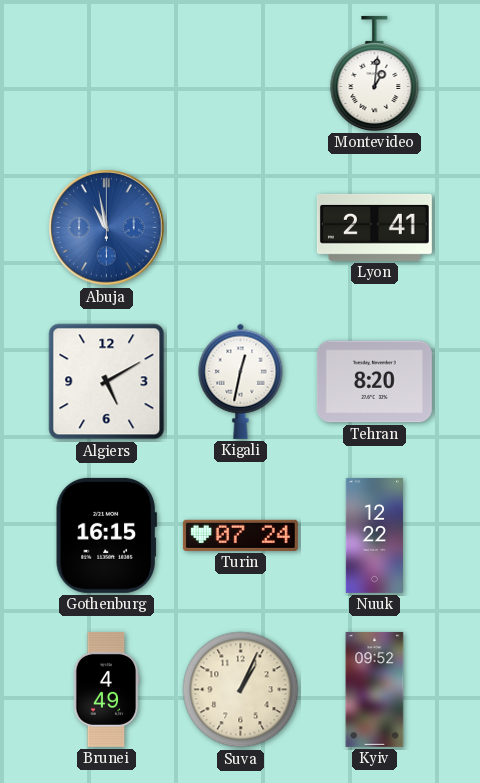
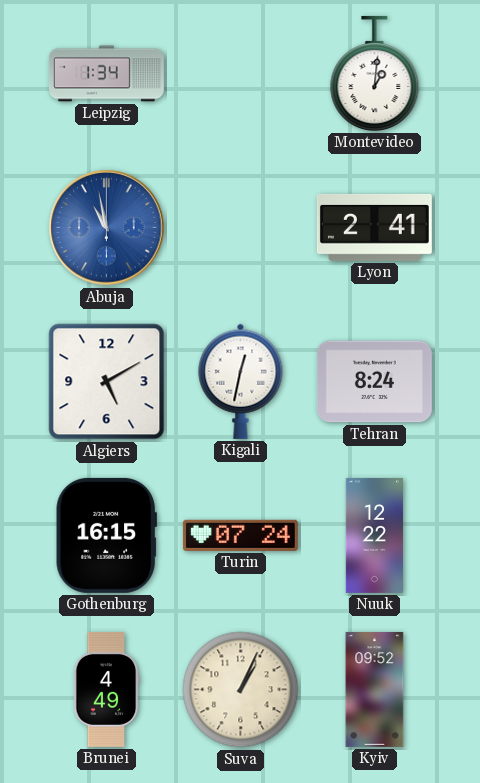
Leipzig: none -> 1:34 (106, 74)
Tehran: 8:20 -> 8:24 (374, 382)
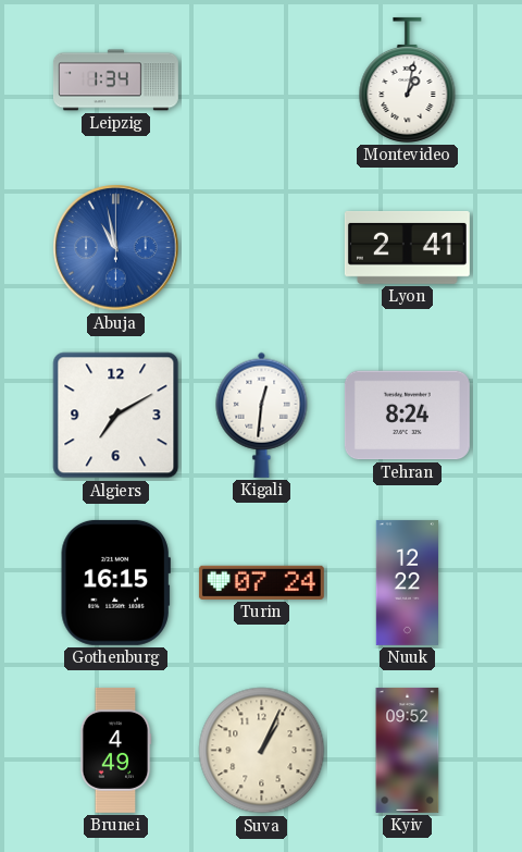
Montevideo: 1:01 -> 1:02 (408, 79)
Algiers: 5:10 -> 7:10 (116, 416)
Kigali: 12:32 -> 12:31 (262, 415)
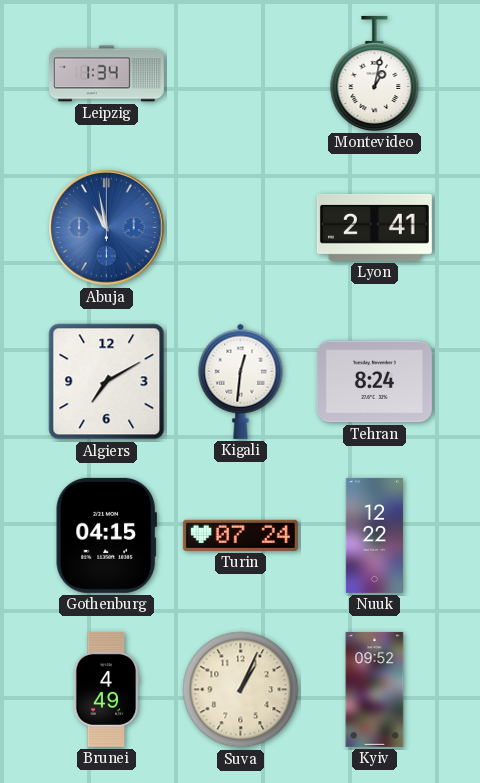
Gothenburg: 16:15 -> 04:15 (106, 535)
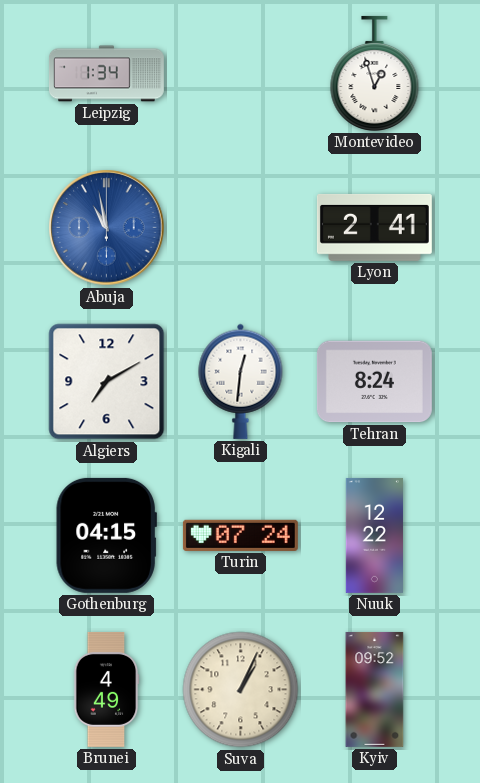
Montevideo: 1:02 -> 12:57 (375, 73)
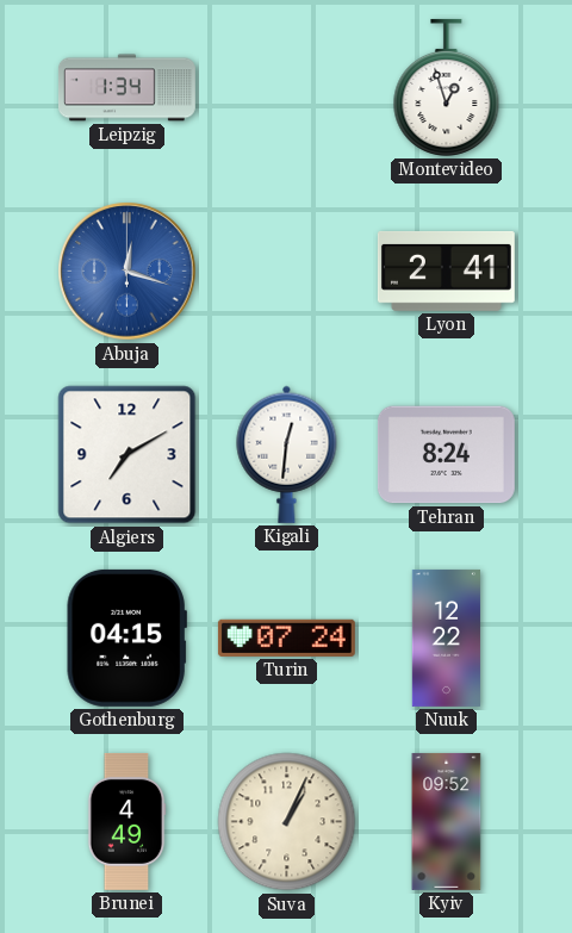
Abuja: 10:58 -> 12:18 (128, 272)
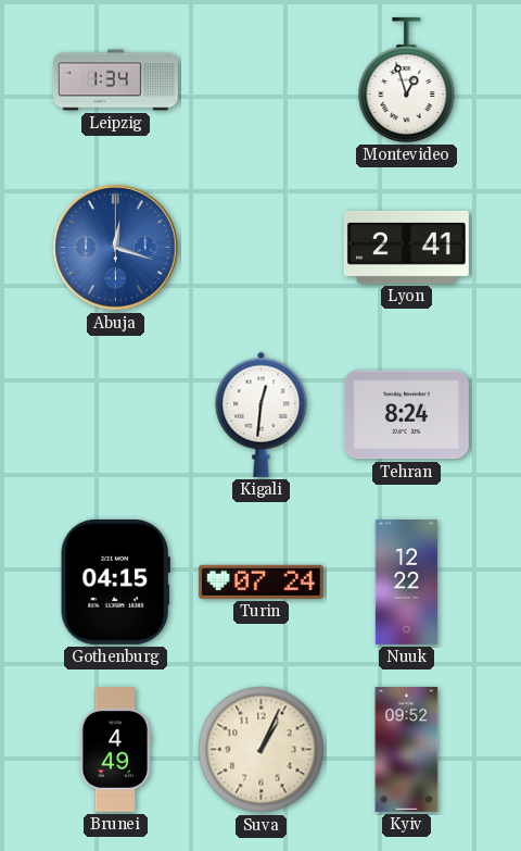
Algiers: 7:10 -> none (128, 455)
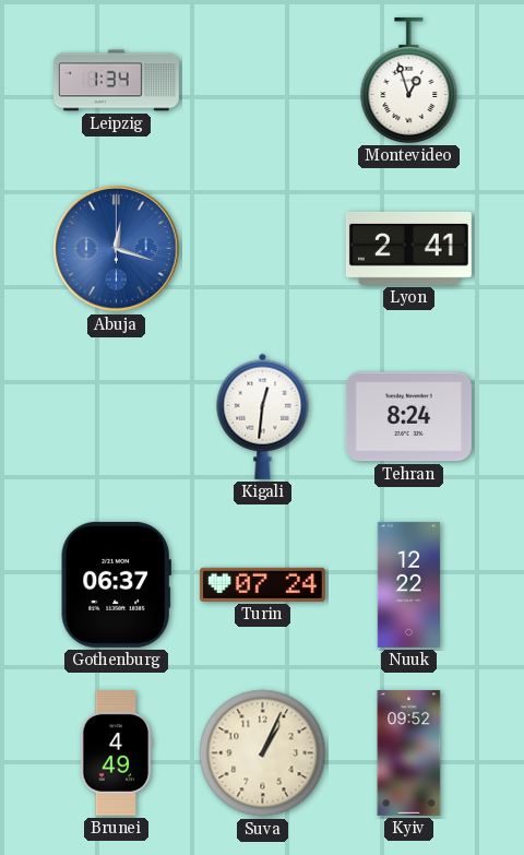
Gothenburg: 04:15 -> 06:37 (116, 584)
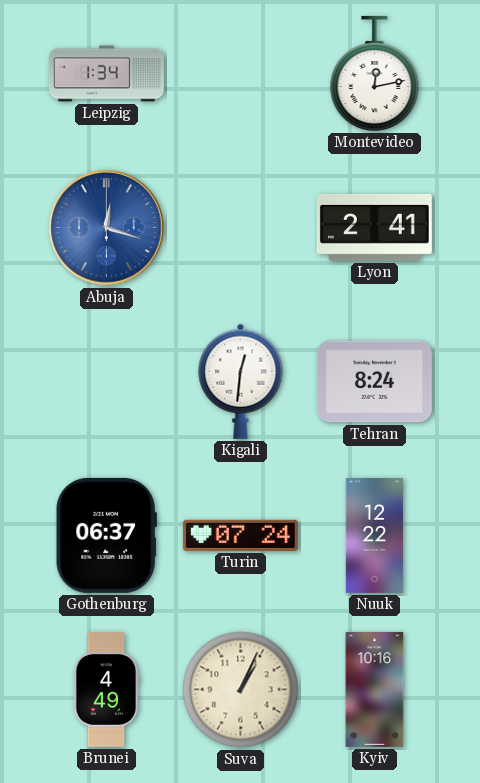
Montevideo: 12:57 -> 12:13 (375, 73)
Kyiv: 09:52 -> 10:16 (375, 689)
